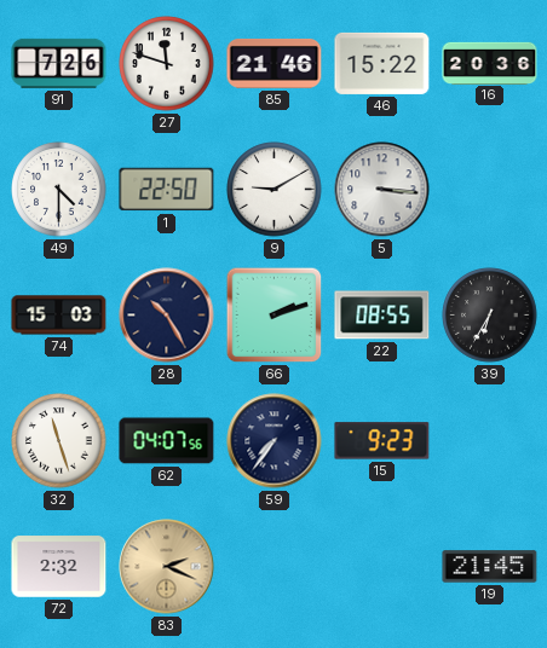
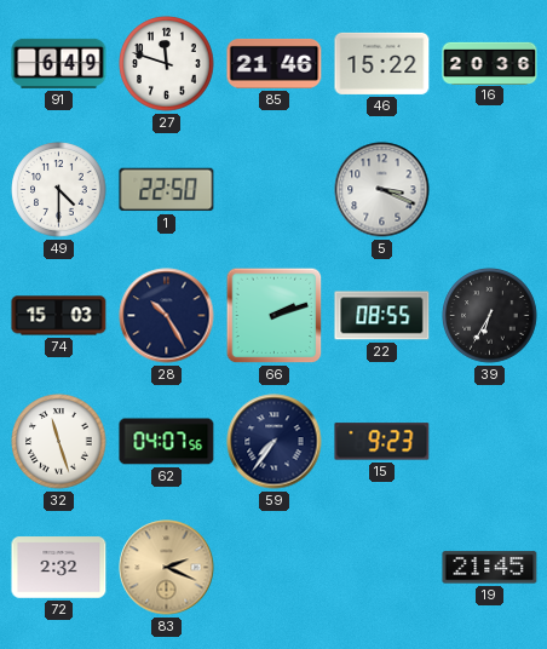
91: 7:26 -> 6:49 (59, 63)
9: 9:10 -> none (275, 190)
5: 3:16 -> 3:19 (382, 190)
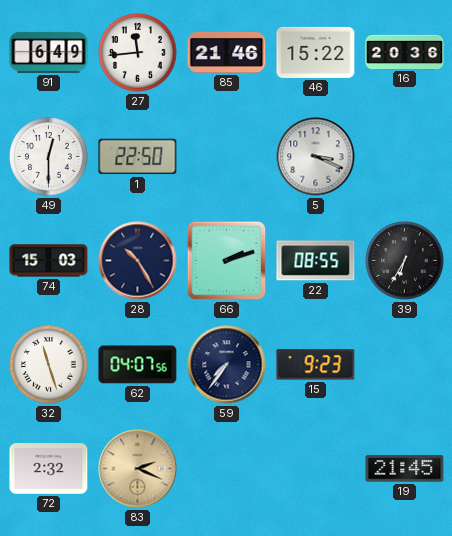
27: 11:48 -> 11:44 (138, 53)
49: 4:30 -> 12:30 (49, 157)
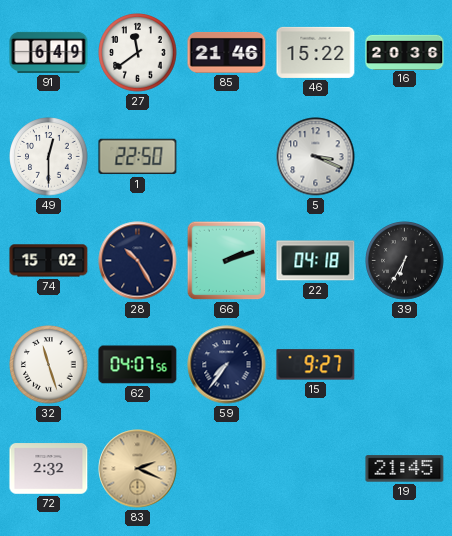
27: 11:44 -> 11:39 (138, 53)
74: 15:03 -> 15:02 (49, 261)
22: 08:55 -> 04:18 (316, 261)
15: 9:23 -> 9:27 (316, 365)
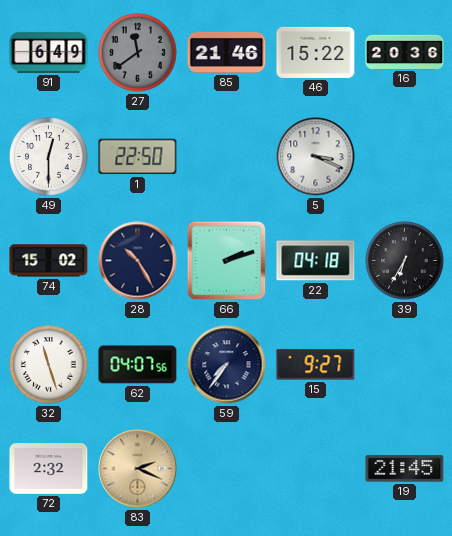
27 dial: white -> grey (138, 53)
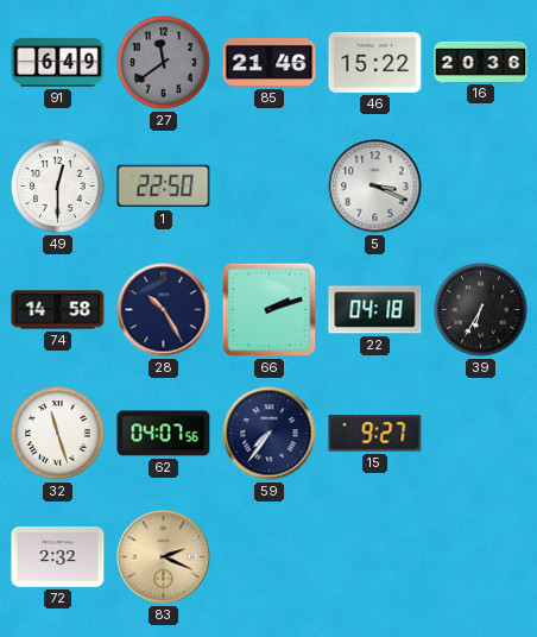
74: 15:02 -> 14:58 (58, 310)
19: 21:45 -> none (405, 469)
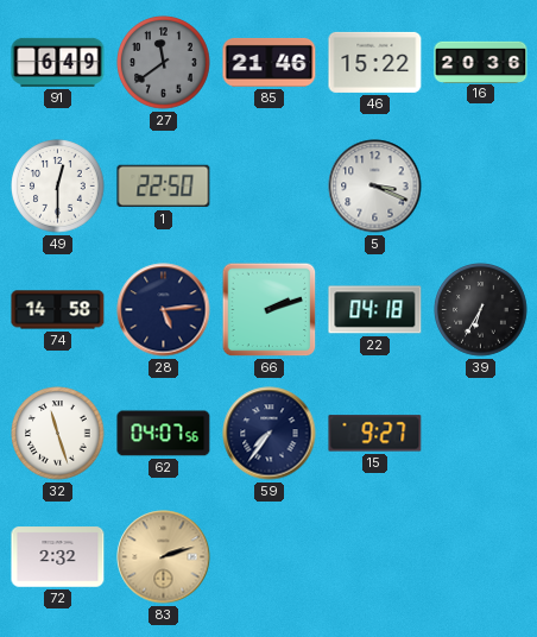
28: 10:25 -> 5:14 (164, 310)
83: 2:19 -> 2:12 (164, 557)
